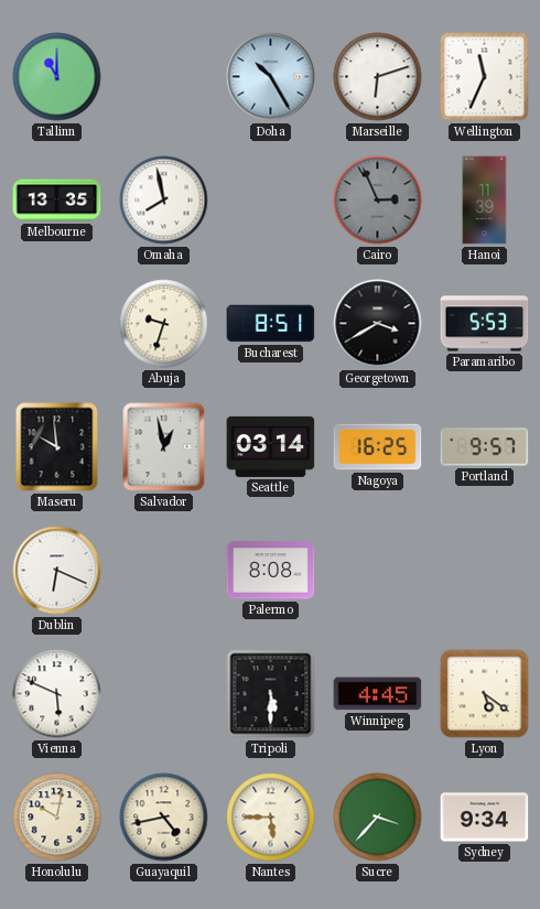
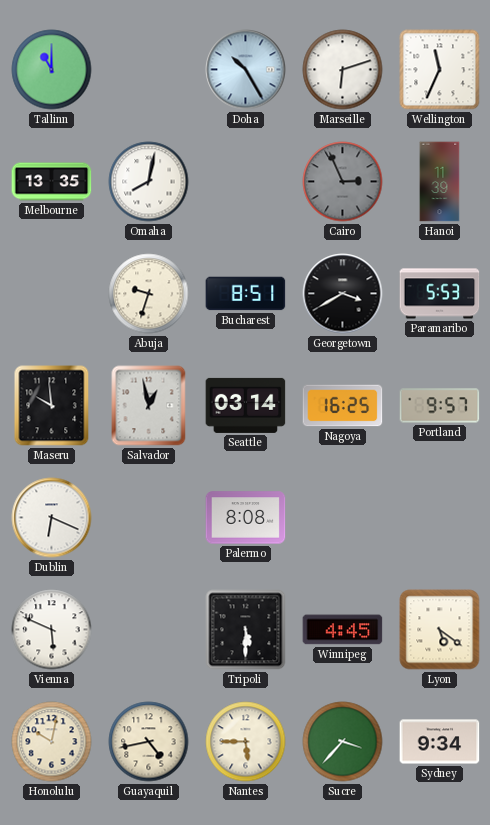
Omaha: 7:58 -> 8:02 (149, 182)
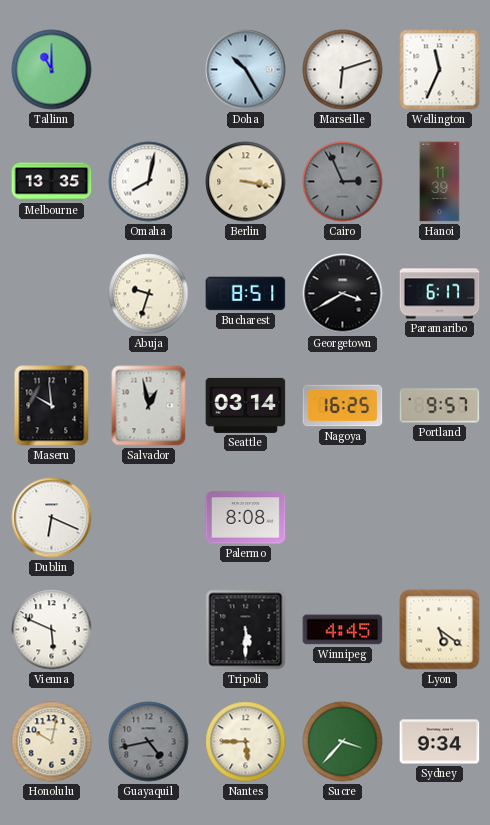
Berlin: none -> 3:17 (246, 182)
Paramaribo: 5:53 -> 6:17 (440, 294)
Guayaquil dial: cream -> grey (149, 742)
